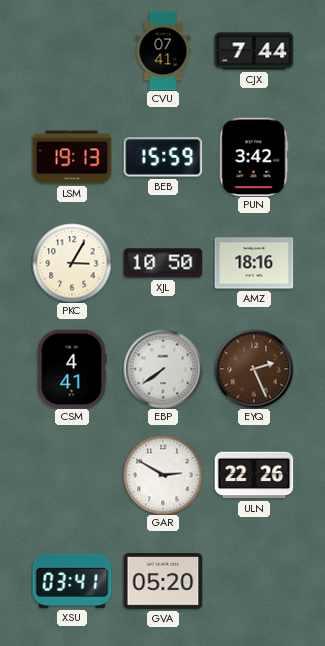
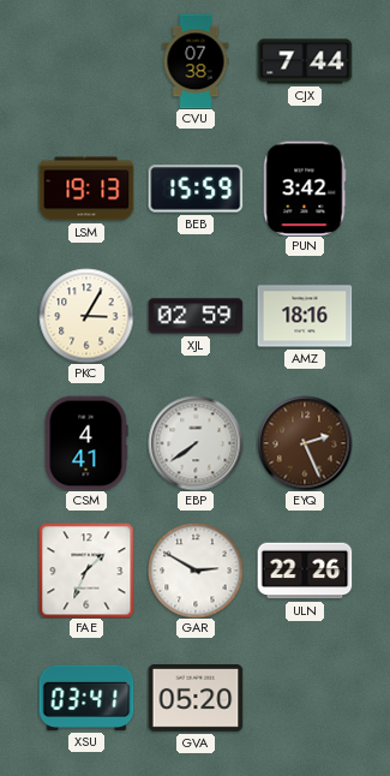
CVU: 07:41 -> 07:38 (196, 61)
XJL: 10:50 -> 02:59 (196, 316)
FAE: none -> 1:34 (86, 571)
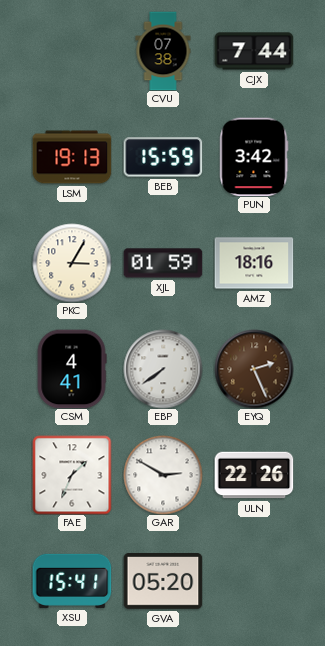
XJL: 02:59 -> 01:59 (163, 263)
XSU: 03:41 -> 15:41 (72, 581)
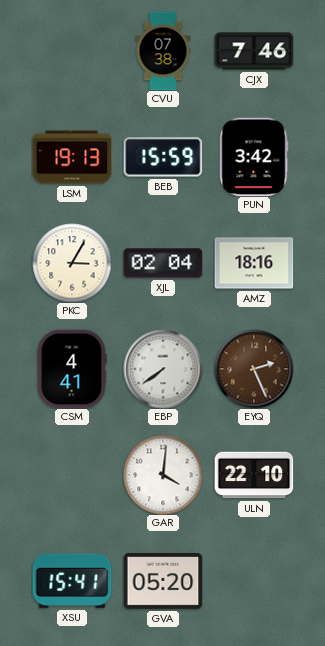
CJX: 7:44 -> 7:46 (254, 51)
XJL: 01:59 -> 02:04 (163, 263)
FAE: 1:34 -> none (72, 475)
GAR: 2:50 -> 4:01 (163, 475)
ULN: 22:26 -> 22:10 (254, 475)
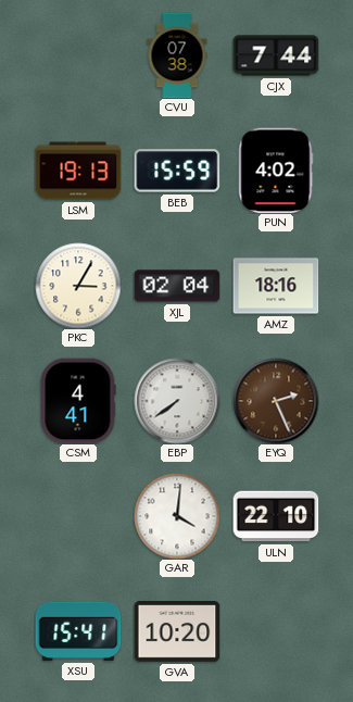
CJX: 7:46 -> 7:44 (276, 55)
PUN: 3:42 -> 4:02 (276, 171)
GVA: 05:20 -> 10:20 (177, 632)
